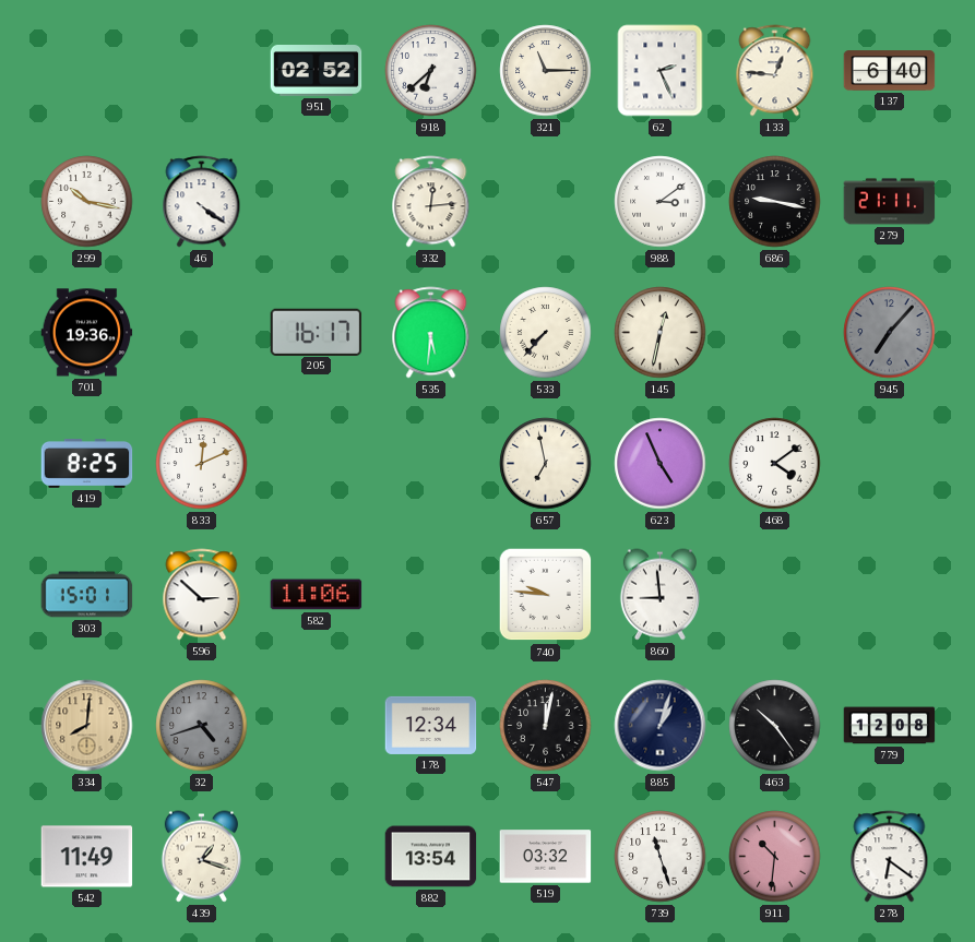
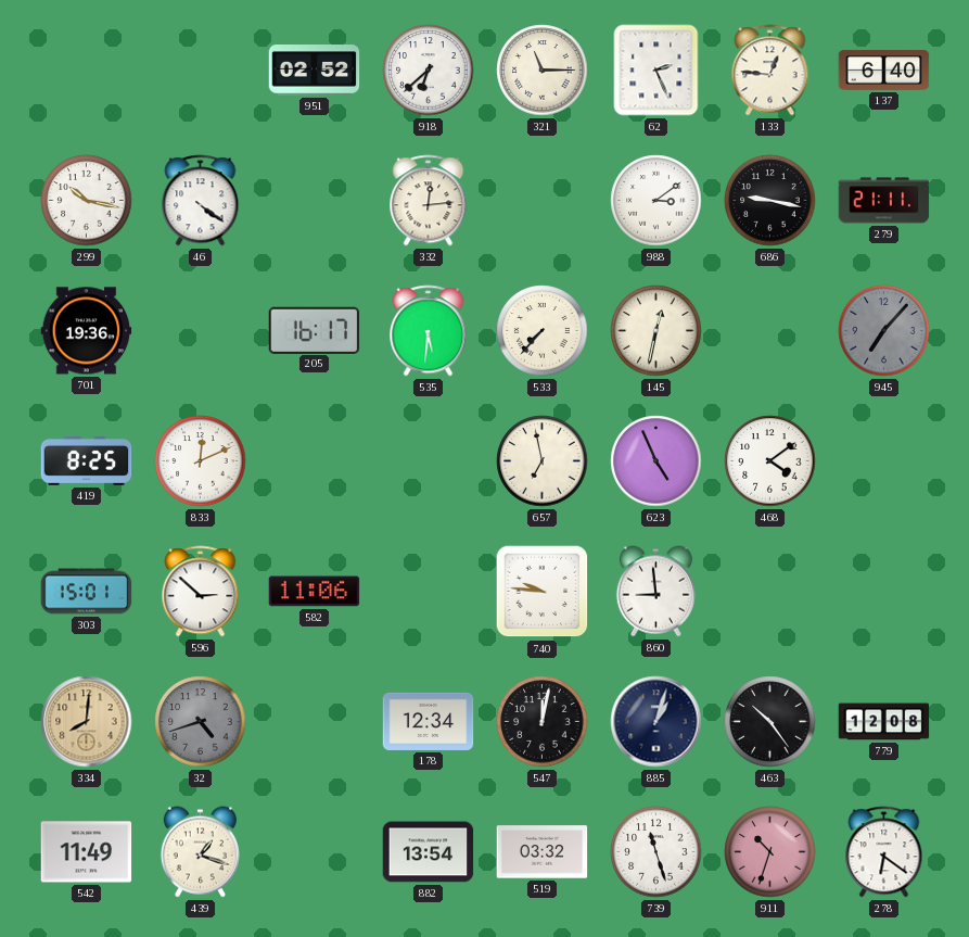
911: 10:31 -> 10:33 (770, 852)
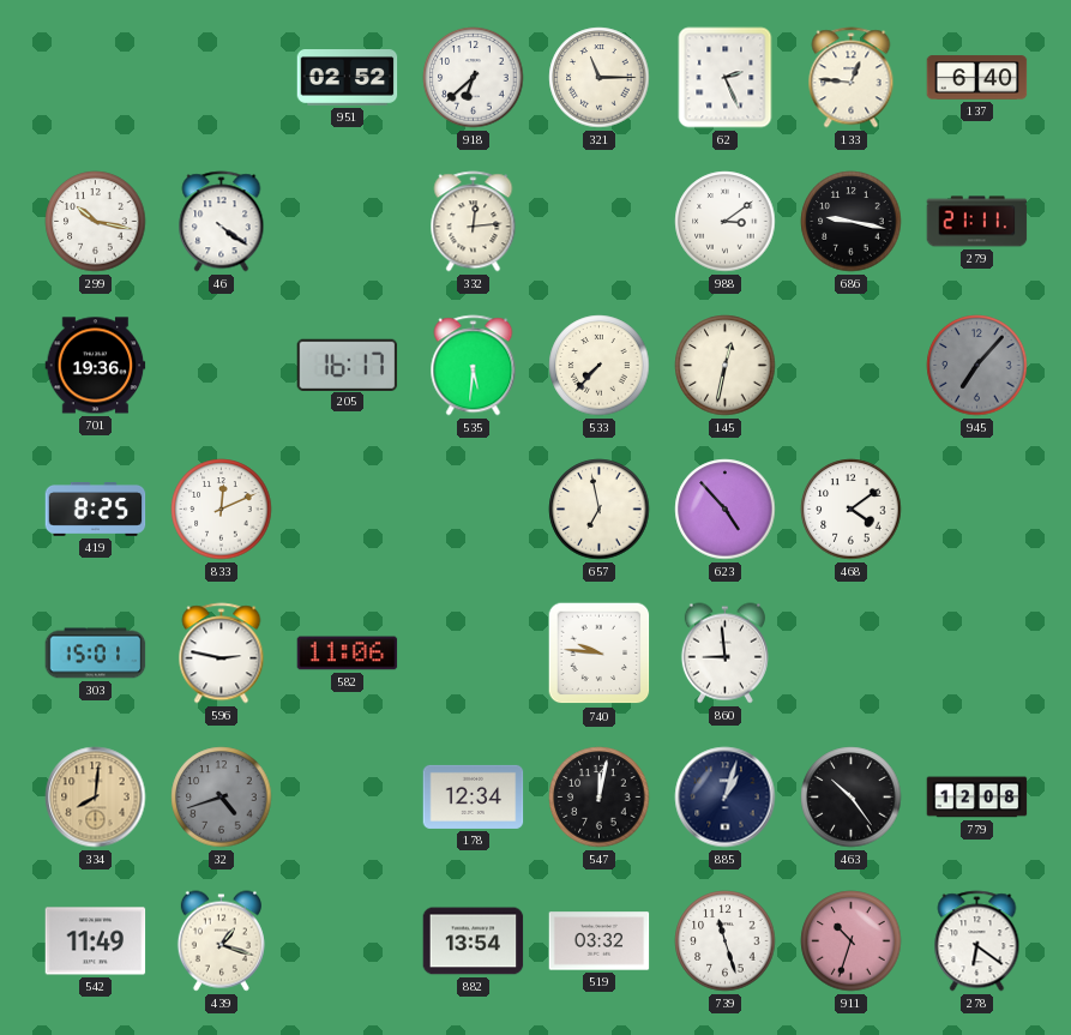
623: 4:56 -> 4:53 (726, 510)
596: 2:52 -> 2:47 (222, 654)
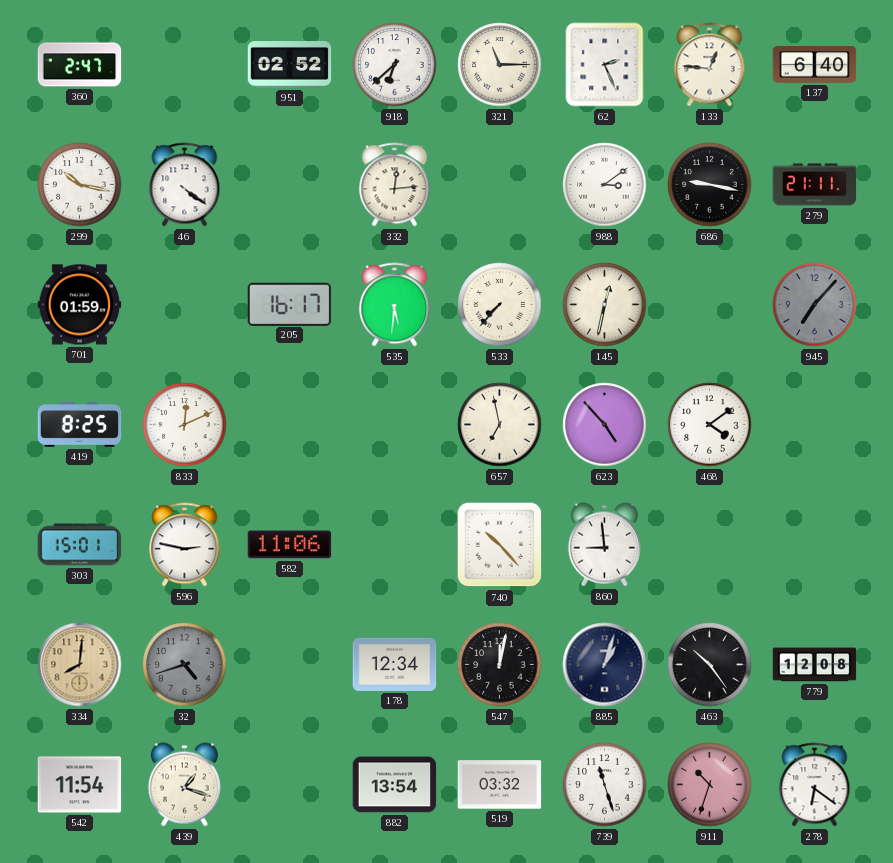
360: none -> 2:47 (80, 65)
701: 19:36 -> 01:59 (80, 305)
740: 9:46 -> 10:23 (500, 545)
542: 11:49 -> 11:54 (80, 785)
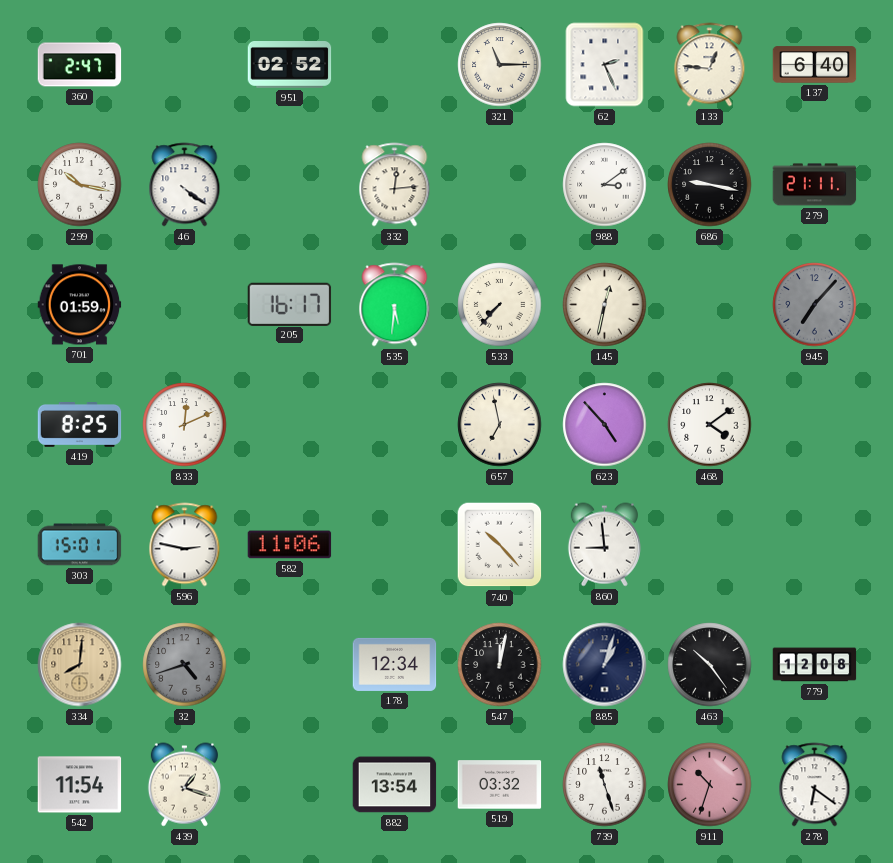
918: 6:38 -> none (395, 65)
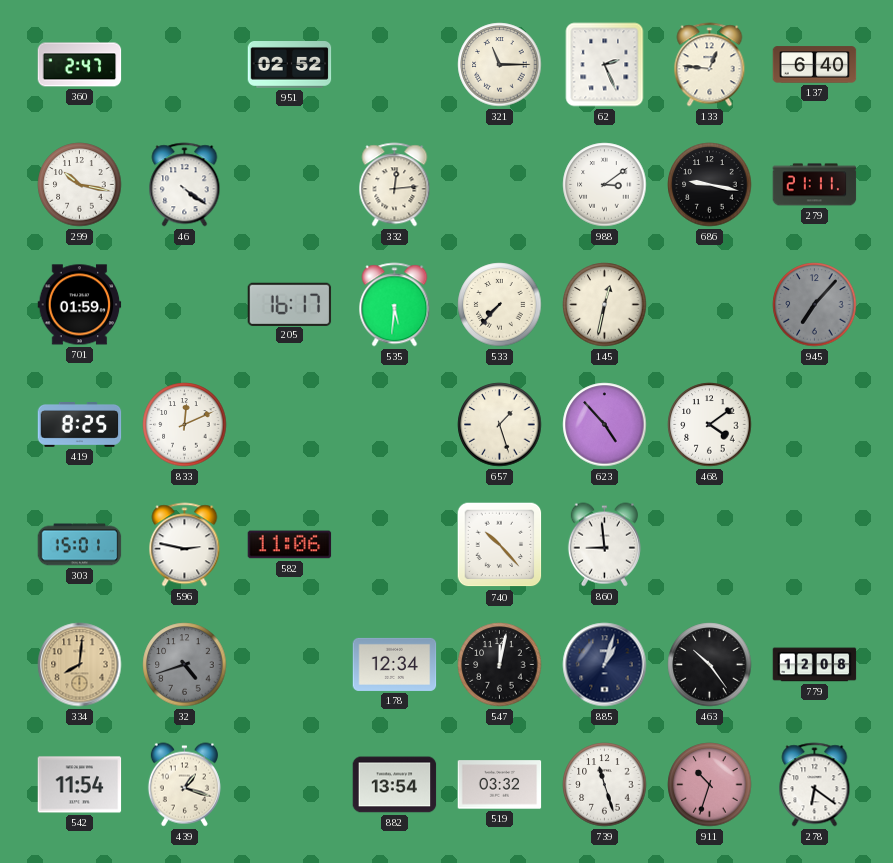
657: 6:58 -> 1:27 (500, 425)
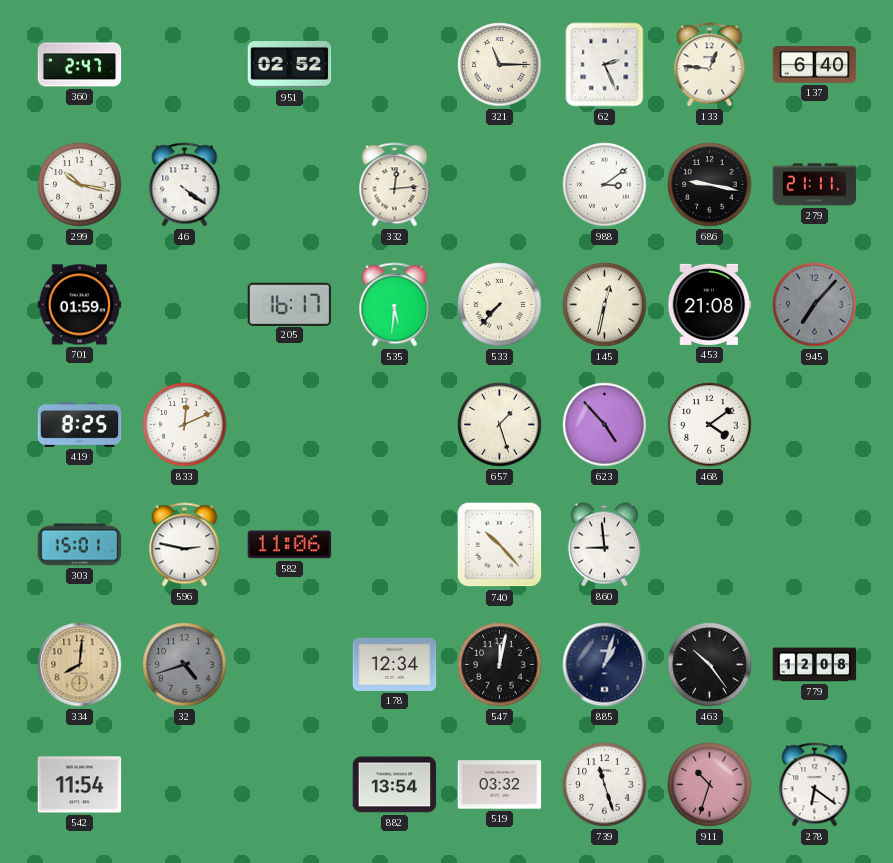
453: none -> 21:08 (710, 304)
439: 1:18 -> none (184, 785)
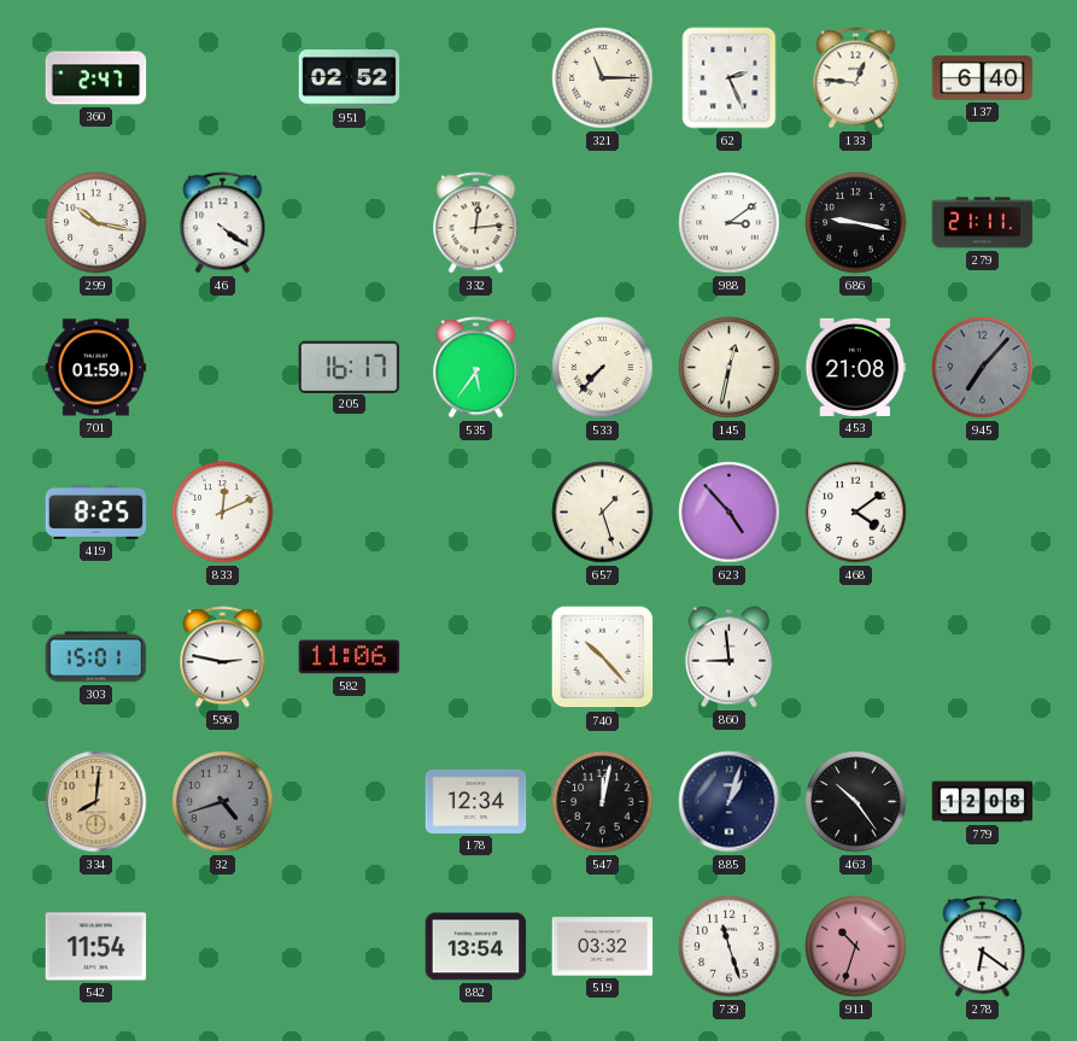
535: 5:31 -> 5:36 (476, 368)
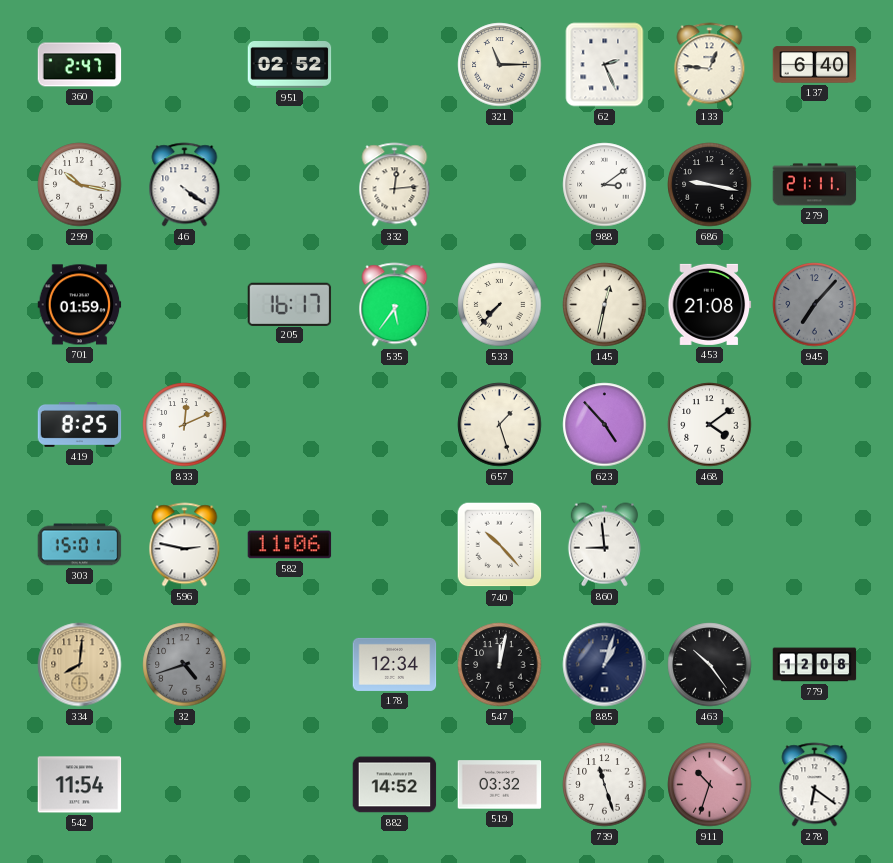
882: 13:54 -> 14:52 (395, 785)
